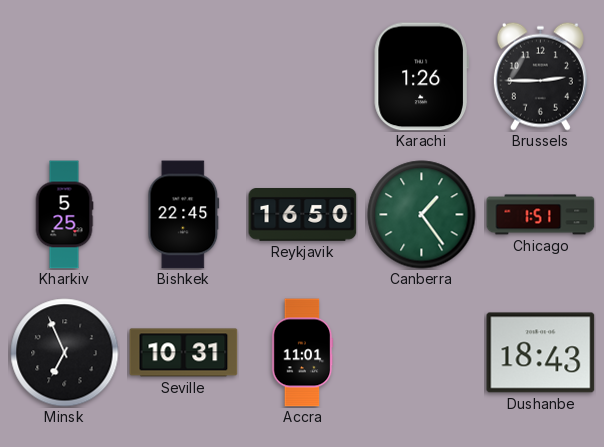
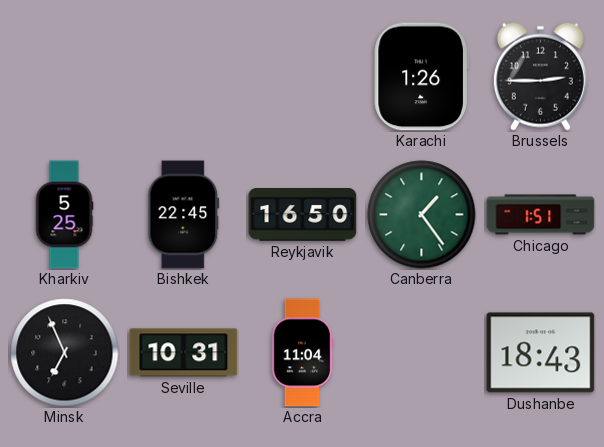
Accra: 11:01 -> 11:04 (302, 353)
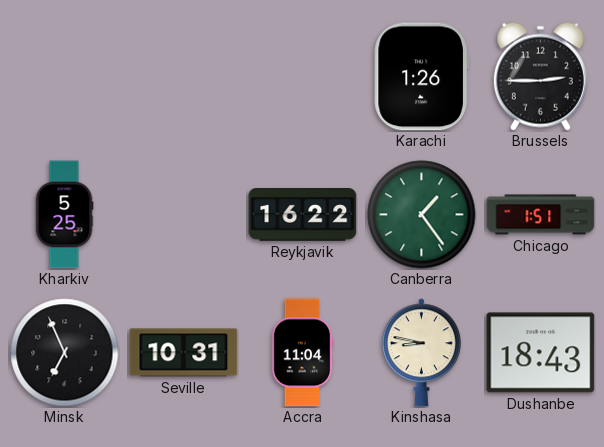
Bishkek: 22:45 -> none (184, 215)
Reykjavik: 16:50 -> 16:22 (303, 215)
Kinshasa: none -> 8:47 (421, 353)
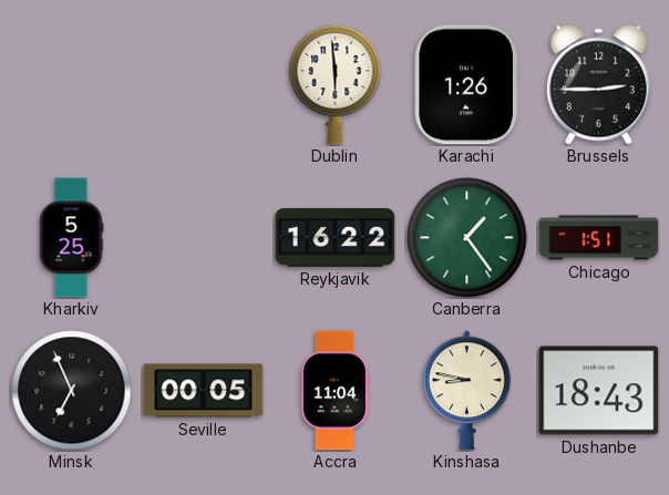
Dublin: none -> 5:59 (336, 84)
Seville: 10:31 -> 00:05 (204, 391)
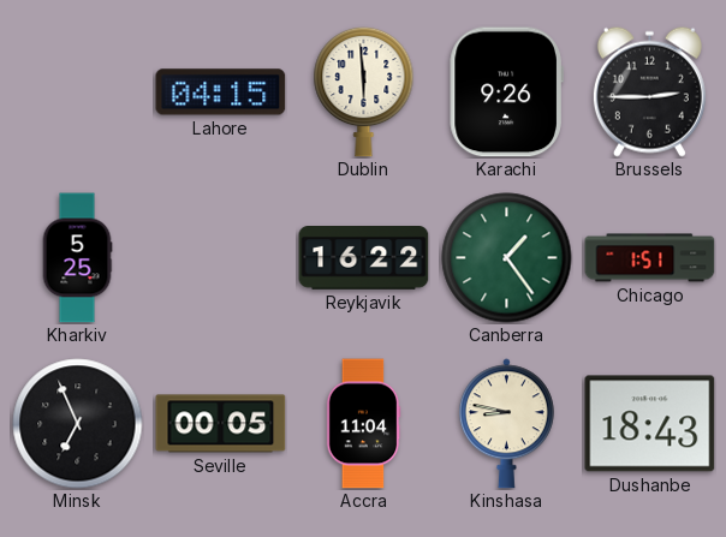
Lahore: none -> 04:15 (221, 93)
Karachi: 1:26 -> 9:26 (506, 93)
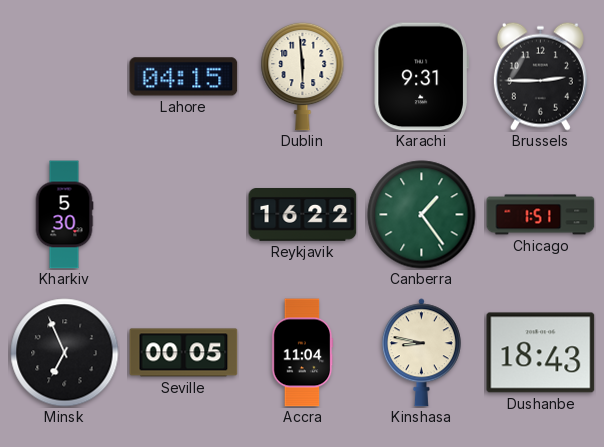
Karachi: 9:26 -> 9:31 (421, 77)
Kharkiv: 5:25 -> 5:30 (64, 215)
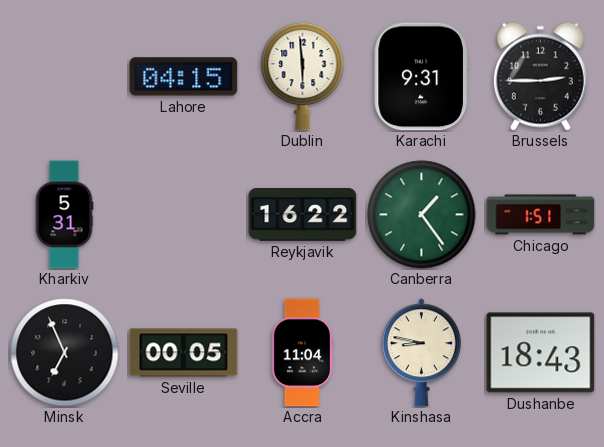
Kharkiv: 5:30 -> 5:31 (64, 215)
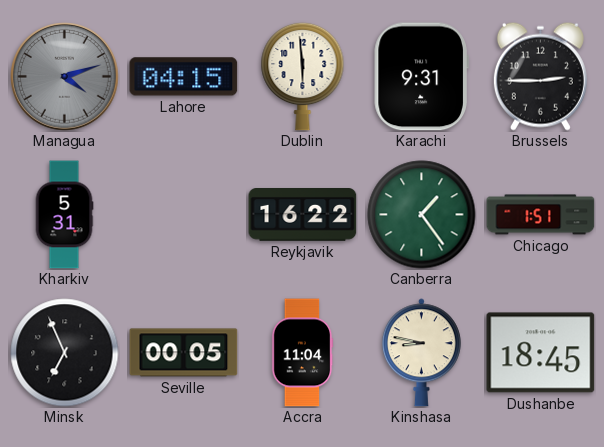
Managua: none -> 4:12 (65, 77)
Dushanbe: 18:43 -> 18:45 (541, 353)
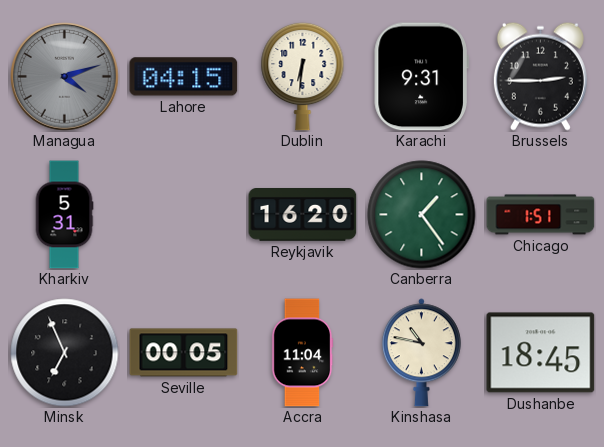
Dublin: 5:59 -> 6:31 (303, 76)
Reykjavik: 16:22 -> 16:20 (303, 215)
Kinshasa: 8:47 -> 10:47 (421, 353)
